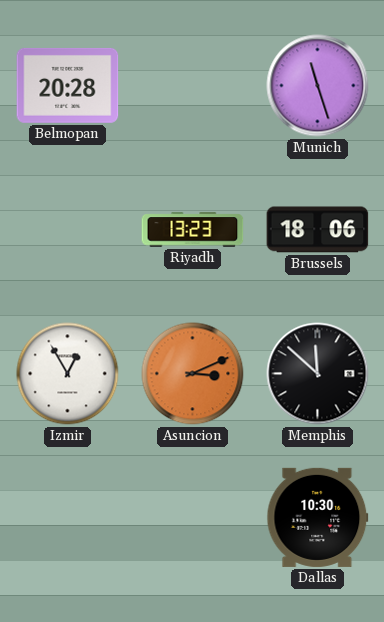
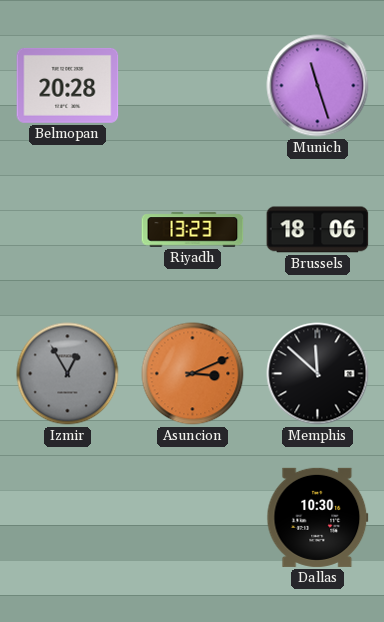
Izmir dial: white -> grey (68, 374)
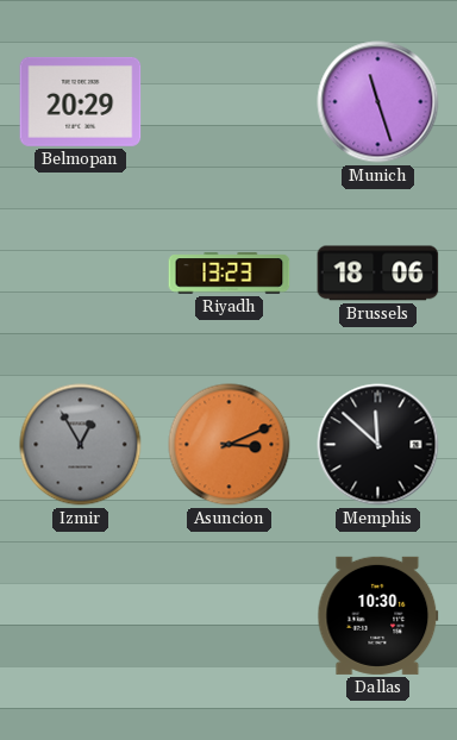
Belmopan: 20:28 -> 20:29 (81, 101)
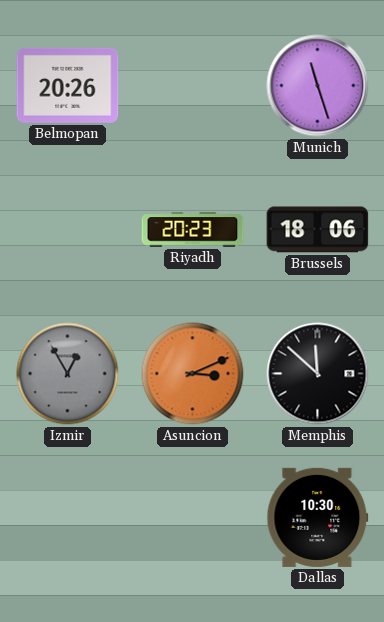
Belmopan: 20:29 -> 20:26 (68, 85)
Riyadh: 13:23 -> 20:23 (193, 230)
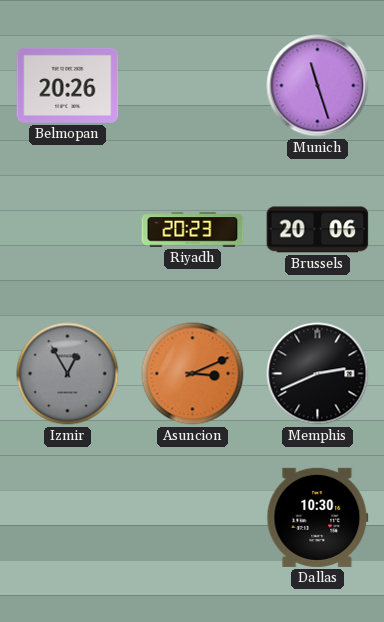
Brussels: 18:06 -> 20:06 (318, 230)
Memphis: 11:52 -> 2:41 (318, 374)
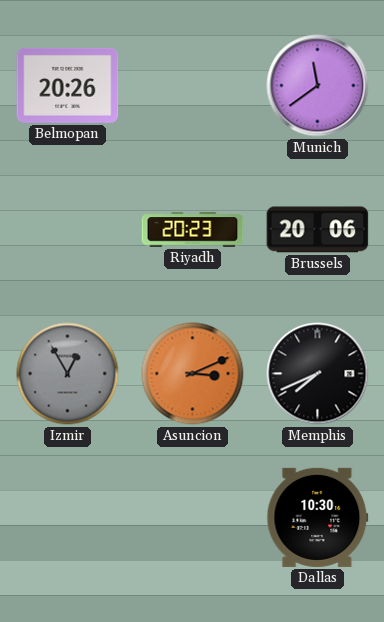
Munich: 11:27 -> 11:39 (318, 86)
Memphis: 2:41 -> 7:41 (318, 374)
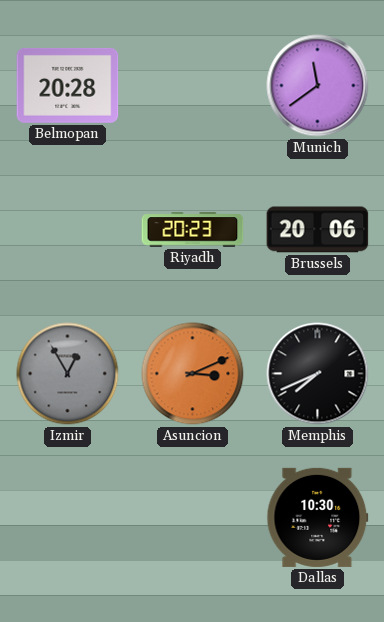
Belmopan: 20:26 -> 20:28 (68, 85)
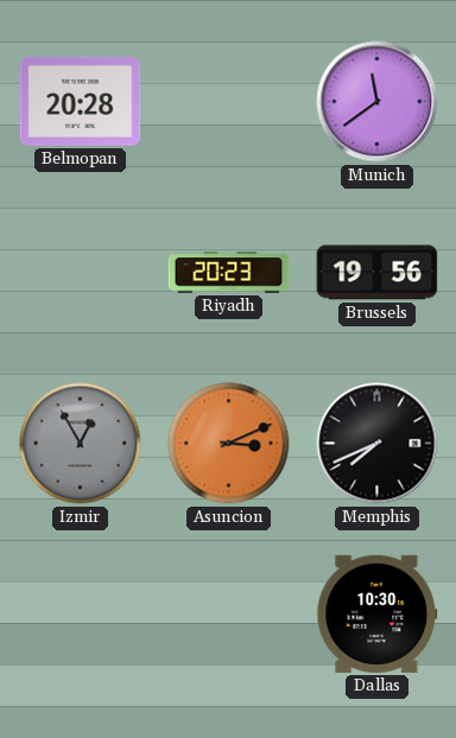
Brussels: 20:06 -> 19:56 (378, 273)
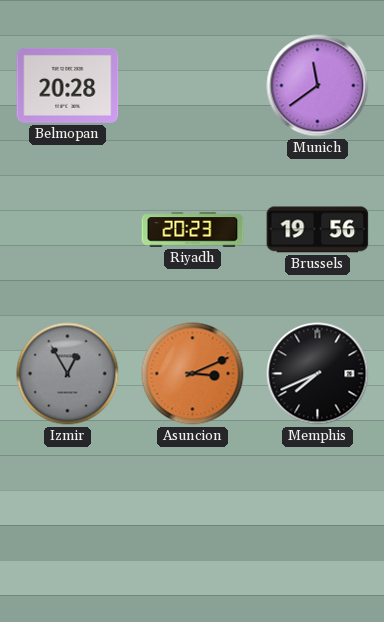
Dallas: 10:30 -> none (378, 613)
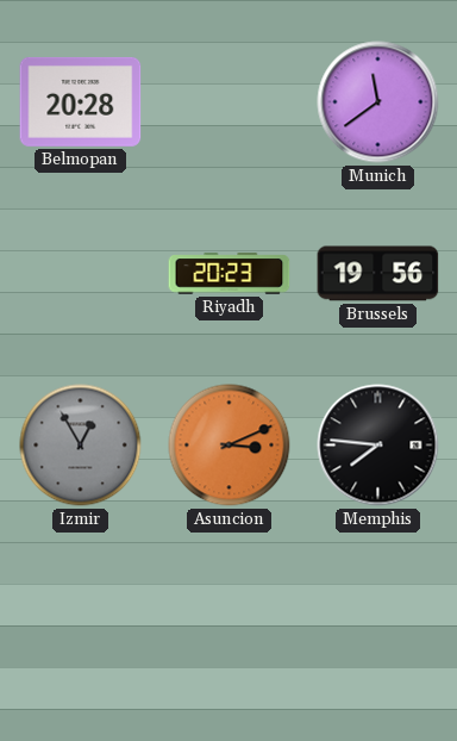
Memphis: 7:41 -> 7:46 (378, 446)
